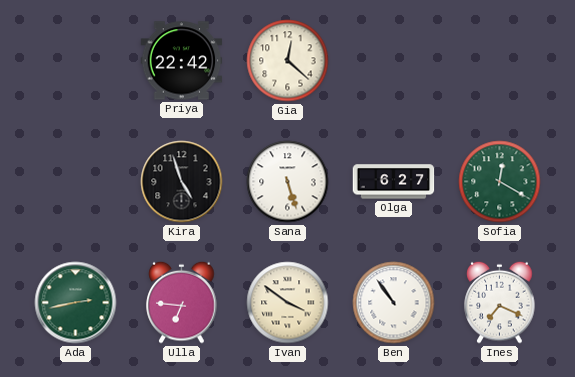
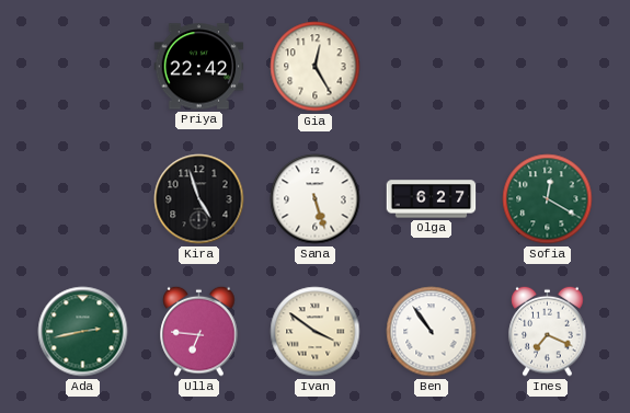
Gia: 12:22 -> 12:25 (316, 67)
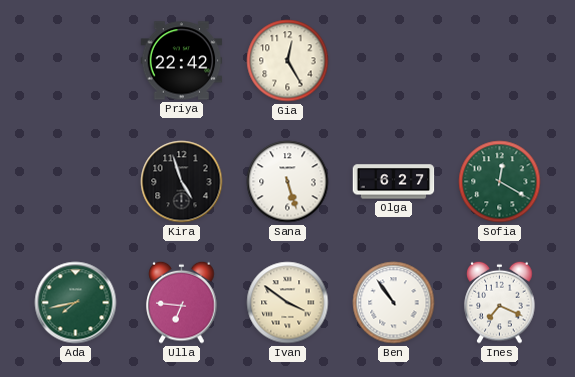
Ada: 2:43 -> 7:43 (76, 303)
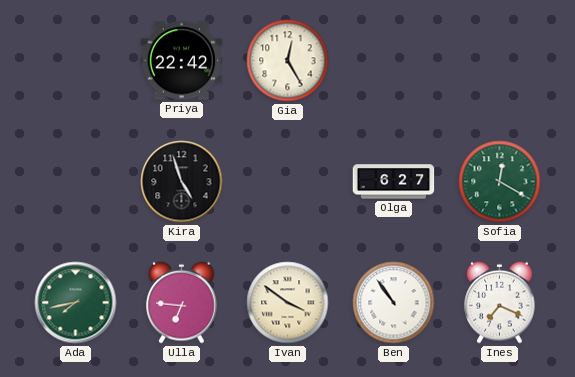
Sana: 5:27 -> none (288, 182)
